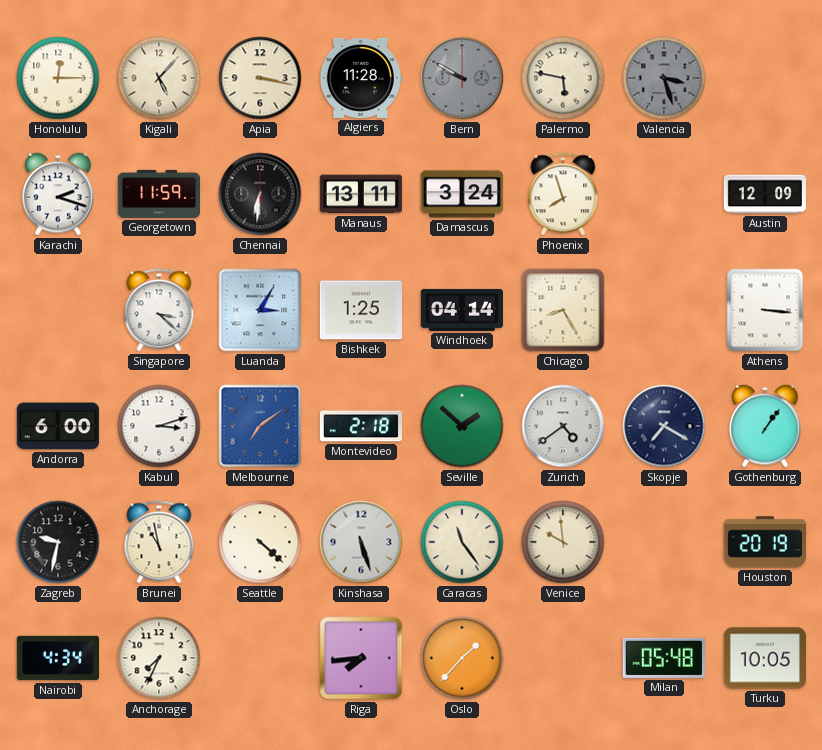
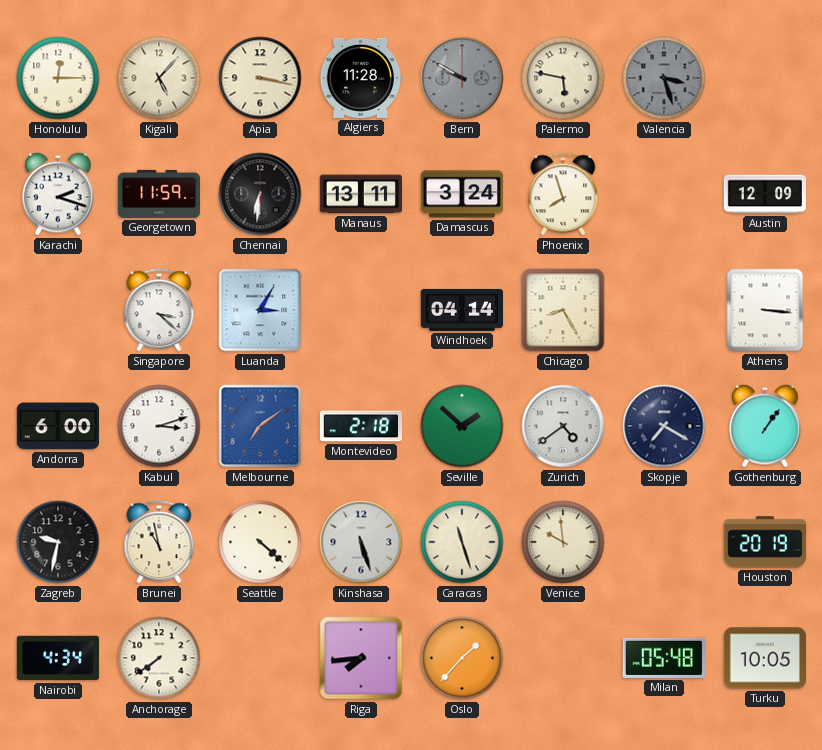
Bishkek: 1:25 -> none (360, 310)
Caracas: 11:24 -> 11:27 (462, 542)
Anchorage: 7:34 -> 7:39 (159, 658)
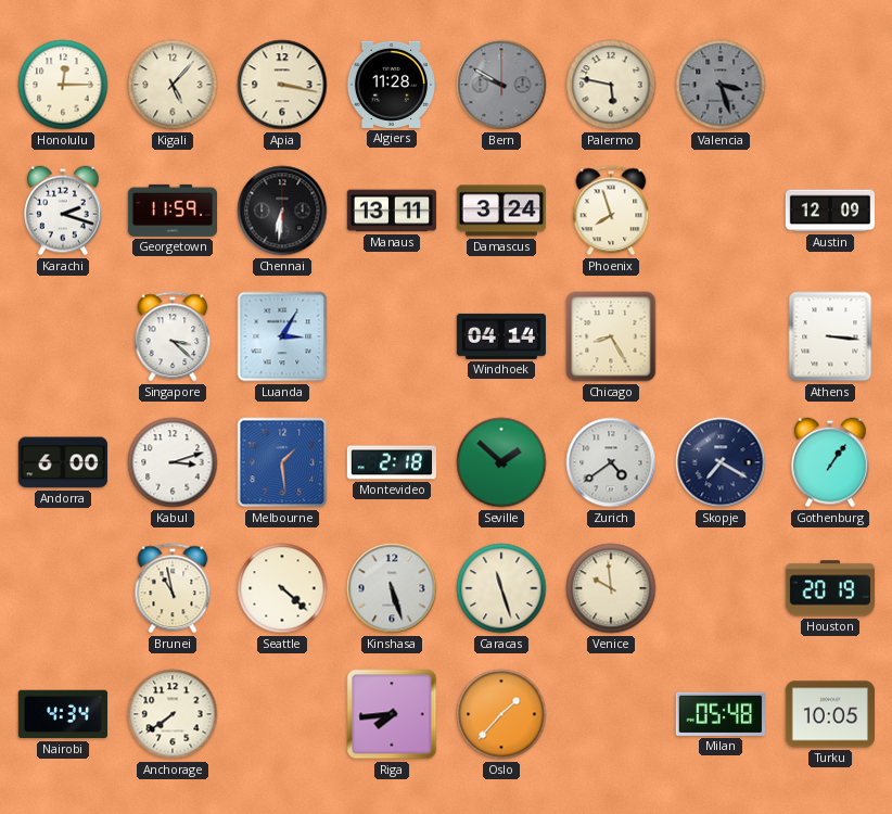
Melbourne: 7:09 -> 1:29 (282, 462)
Zagreb: 9:32 -> none (58, 542)
